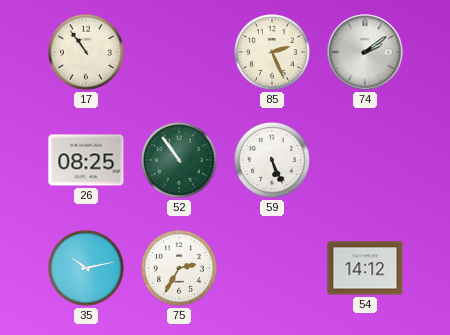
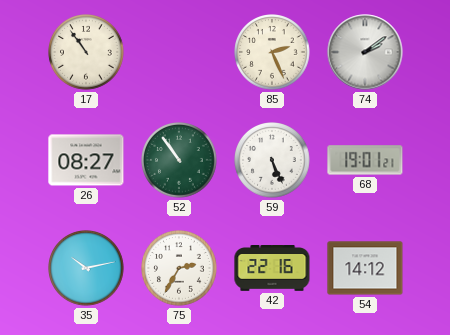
26: 08:25 -> 08:27 (86, 160)
68: none -> 19:01 (365, 160)
42: none -> 22:16 (272, 269)
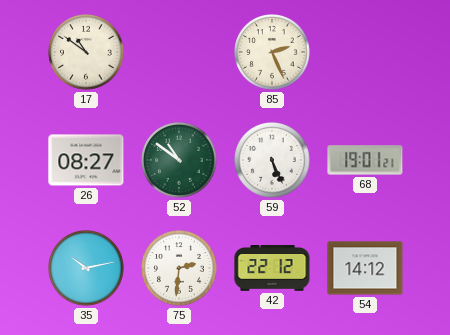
17: 10:54 -> 10:51 (86, 52)
74: 2:09 -> none (365, 52)
52: 10:54 -> 10:51 (179, 160)
75: 2:35 -> 2:31 (179, 268)
42: 22:16 -> 22:12 (272, 269)
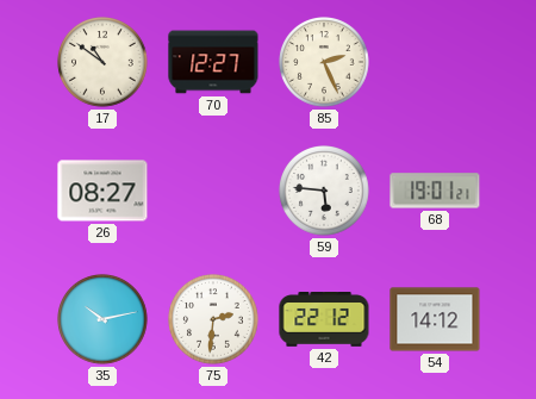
70: none -> 12:27 (213, 62)
52: 10:51 -> none (179, 160)
59: 5:26 -> 5:46 (324, 191)
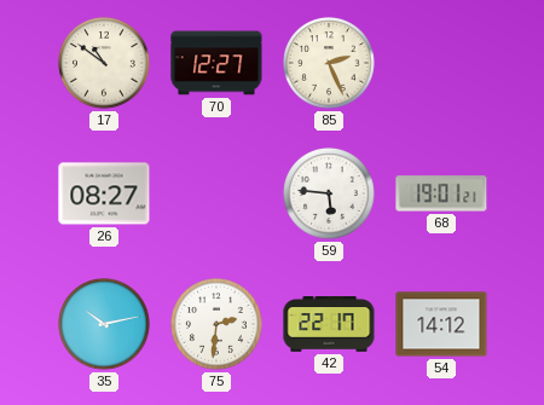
42: 22:12 -> 22:17 (329, 325)
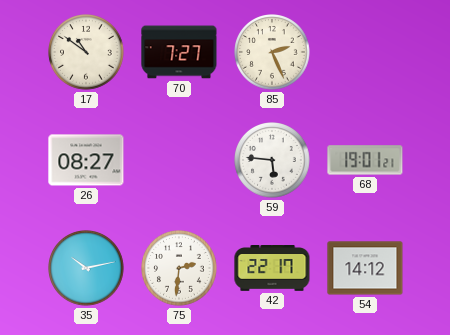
70: 12:27 -> 7:27 (179, 52)
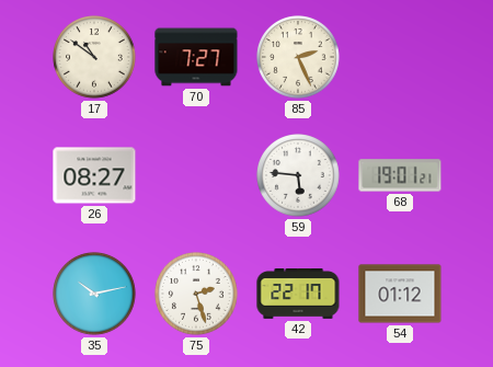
75: 2:31 -> 2:27 (196, 294)
54: 14:12 -> 01:12 (400, 294)
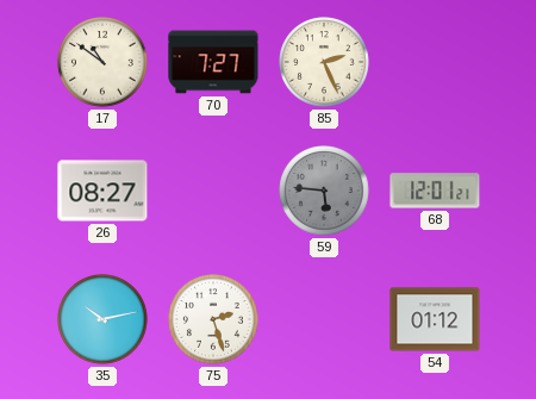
59 dial: white -> grey (324, 191)
68: 19:01 -> 12:01 (435, 191)
42: 22:17 -> none (298, 295)
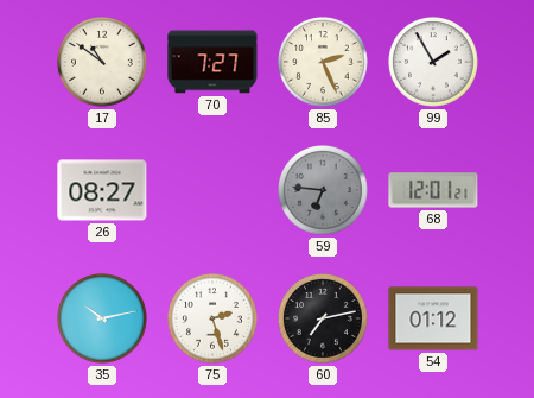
99: none -> 1:55 (433, 62)
59: 5:46 -> 6:46 (323, 190)
60: none -> 7:13 (323, 318)
